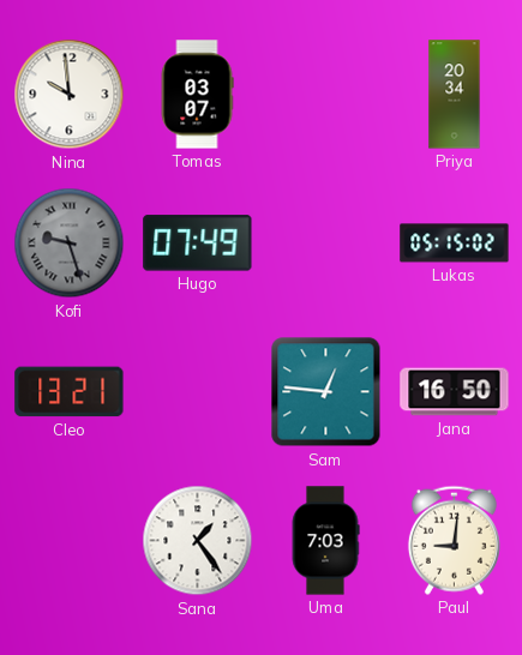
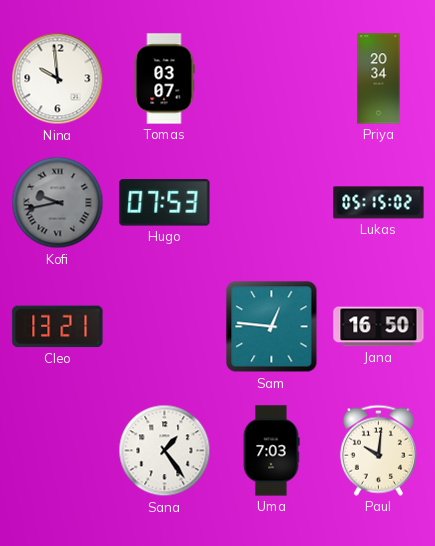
Kofi: 9:27 -> 9:43 (58, 203)
Hugo: 07:49 -> 07:53 (165, 203)
Paul: 9:01 -> 10:01 (378, 450)
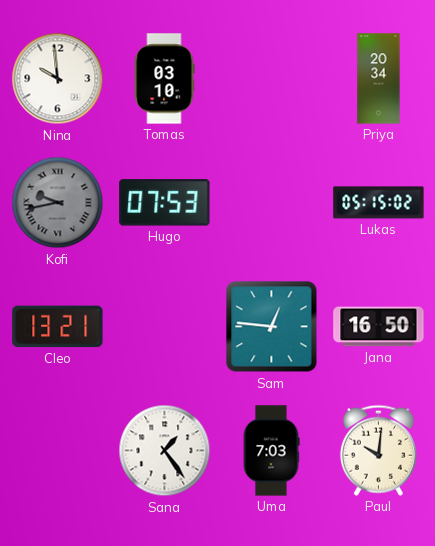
Tomas: 03:07 -> 03:10 (164, 79)
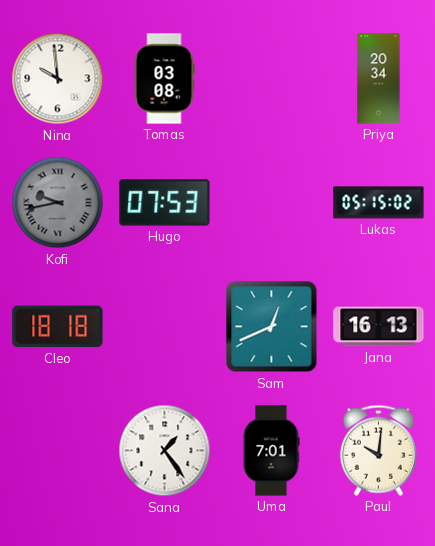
Tomas: 03:10 -> 03:08 (164, 79)
Cleo: 13:21 -> 18:18 (58, 327)
Sam: 12:46 -> 12:41 (272, 327)
Jana: 16:50 -> 16:13 (379, 327)
Uma: 7:03 -> 7:01 (271, 451)
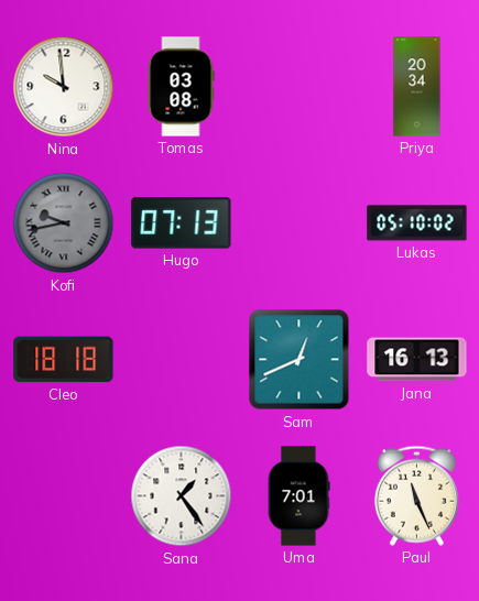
Hugo: 07:53 -> 07:13 (182, 223)
Lukas: 05:15 -> 05:10 (417, 223)
Paul: 10:01 -> 11:26 (416, 495)
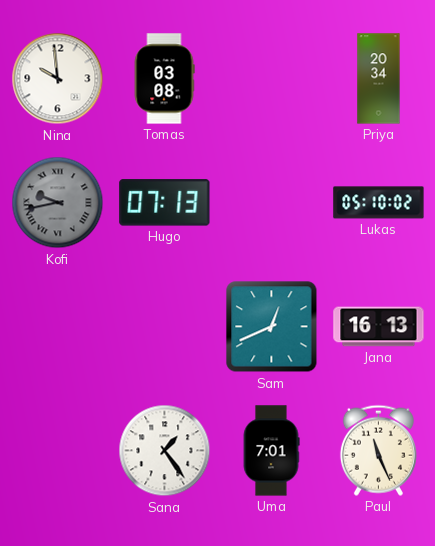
Cleo: 18:18 -> none (64, 360)
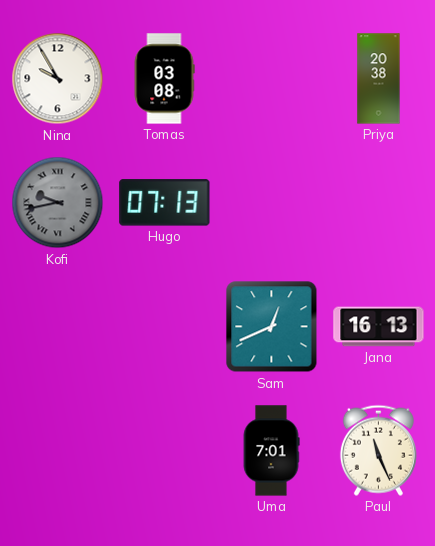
Nina: 9:59 -> 9:55 (58, 79)
Priya: 20:34 -> 20:38 (379, 79)
Lukas: 05:10 -> none (379, 203)
Sana: 1:24 -> none (165, 451)
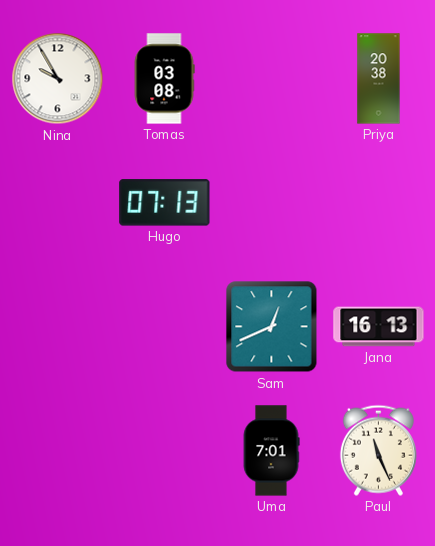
Kofi: 9:43 -> none (58, 203)
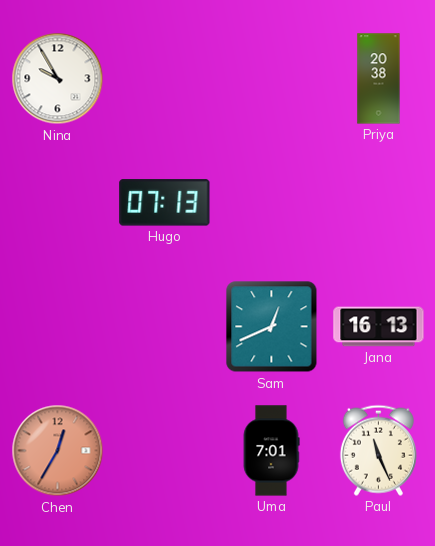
Tomas: 03:08 -> none (164, 79)
Chen: none -> 12:35 (58, 451)
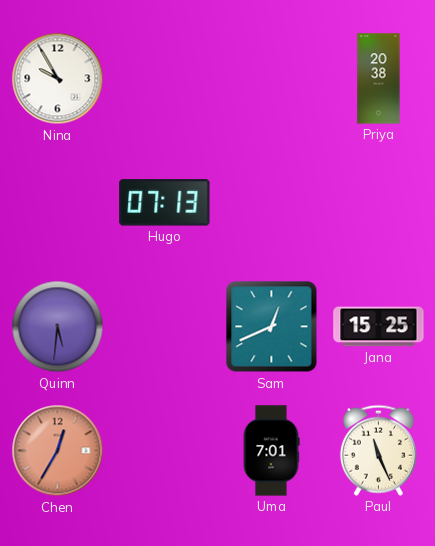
Quinn: none -> 5:31 (58, 327)
Jana: 16:13 -> 15:25 (379, 327)
